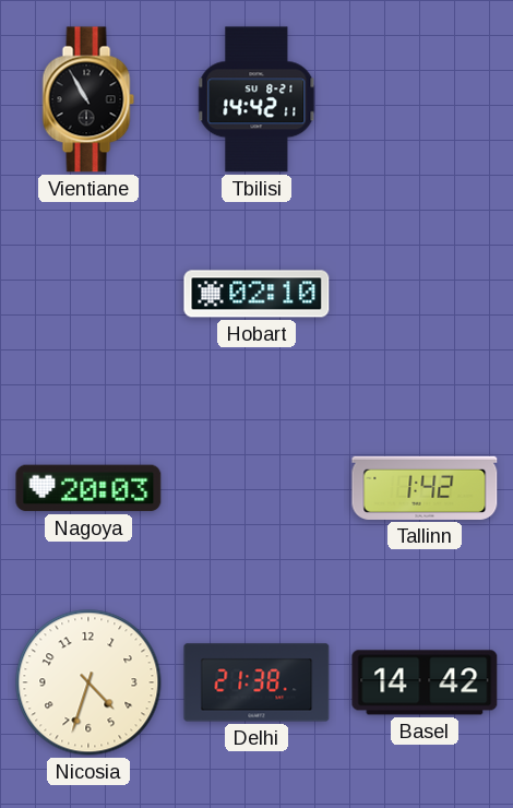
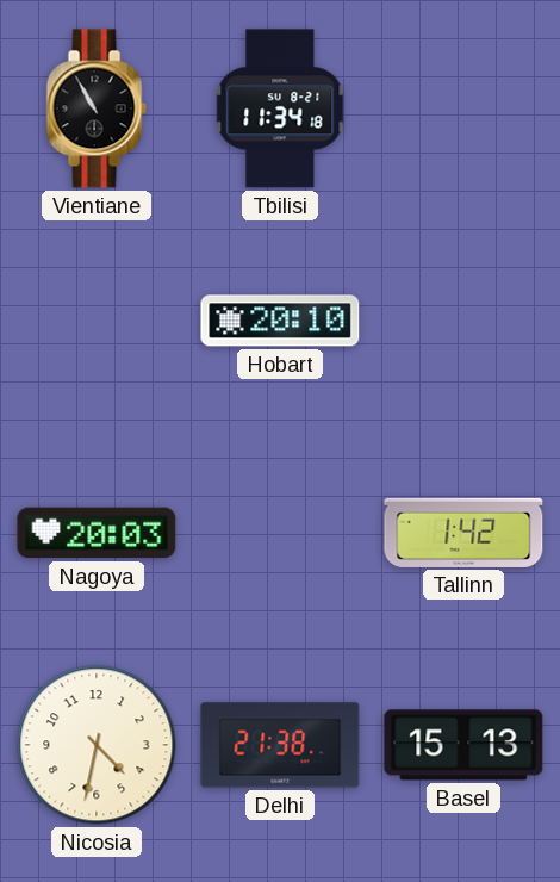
Tbilisi: 14:42 -> 11:34 (280, 108)
Hobart: 02:10 -> 20:10 (280, 321)
Nicosia: 4:33 -> 4:32 (97, 745)
Basel: 14:42 -> 15:13 (463, 745)
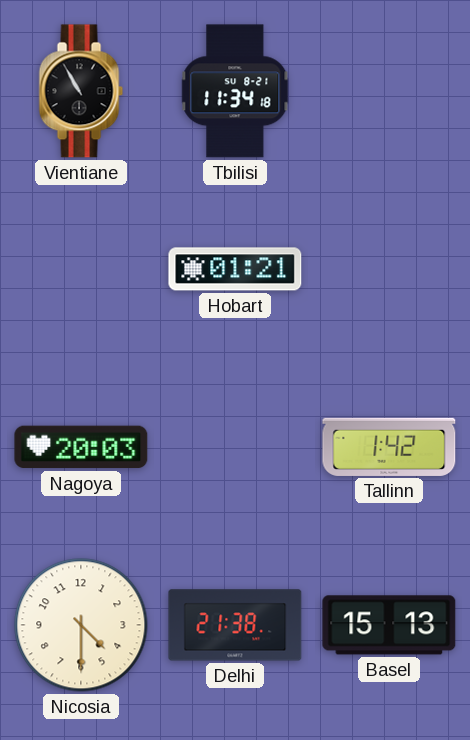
Hobart: 20:10 -> 01:21 (235, 269)
Nicosia: 4:32 -> 4:30 (81, 625)
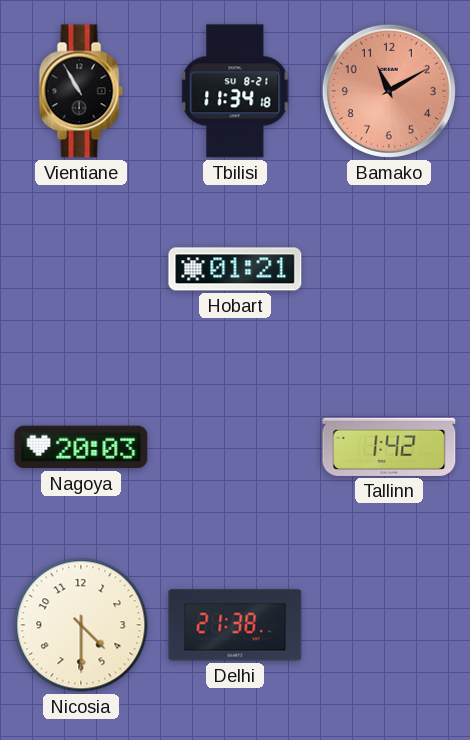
Bamako: none -> 11:10 (389, 91)
Basel: 15:13 -> none (389, 625)
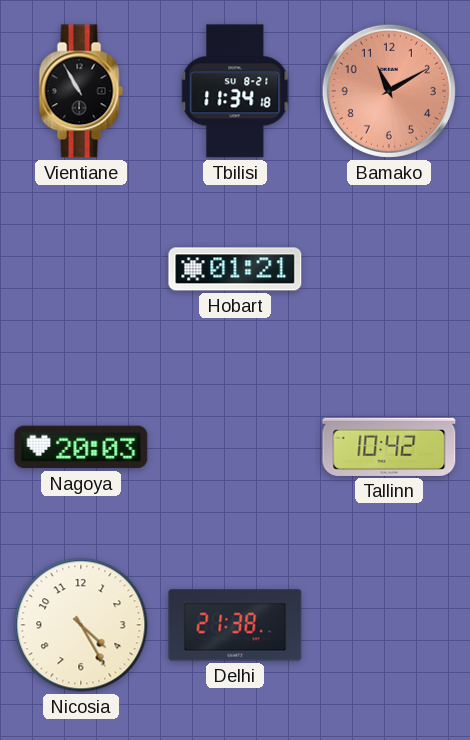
Tallinn: 1:42 -> 10:42 (389, 447)
Nicosia: 4:30 -> 4:25 (81, 625)
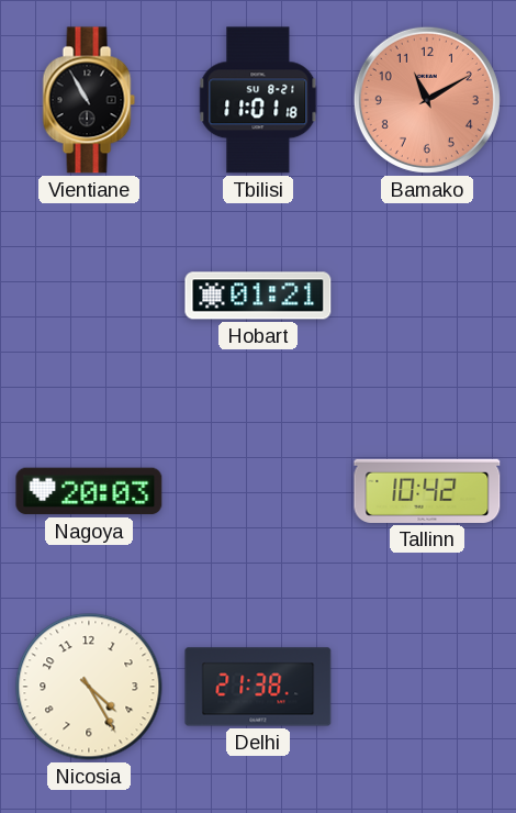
Tbilisi: 11:34 -> 11:01 (258, 100)
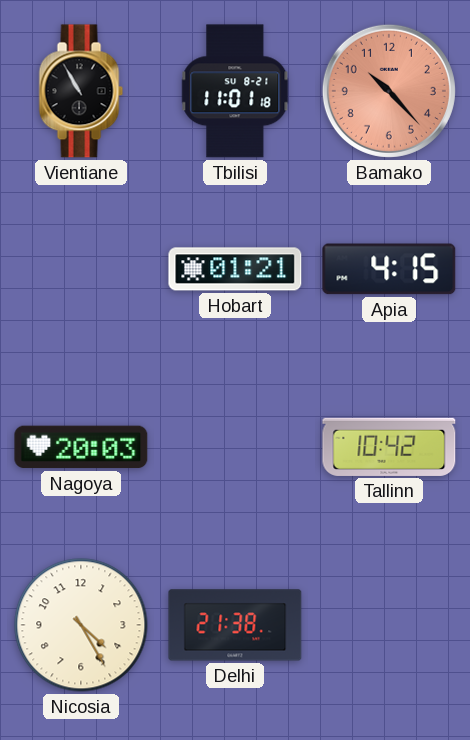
Bamako: 11:10 -> 10:23 (389, 91)
Apia: none -> 4:15 (389, 269)
